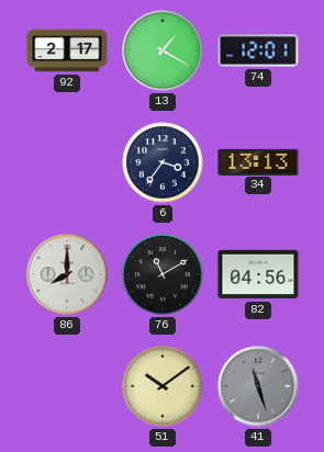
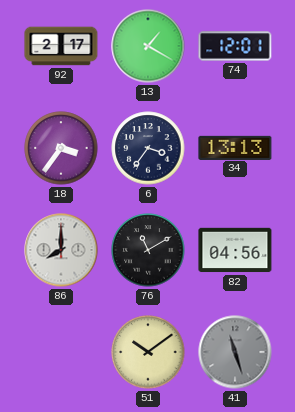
18: none -> 3:36 (61, 148)
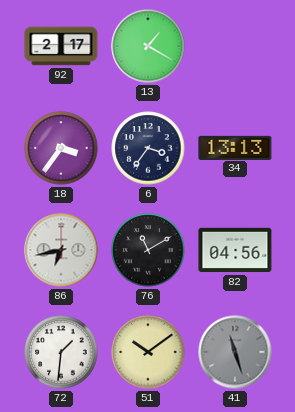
74: 12:01 -> none (235, 46)
86: 8:00 -> 6:43 (61, 250)
72: none -> 1:31 (61, 352)
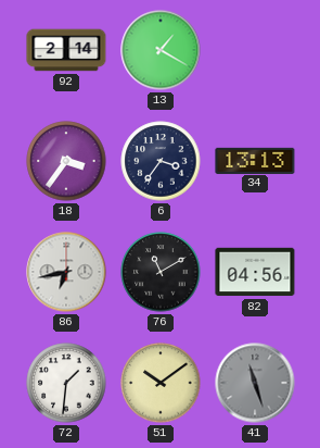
92: 2:17 -> 2:14 (66, 50)
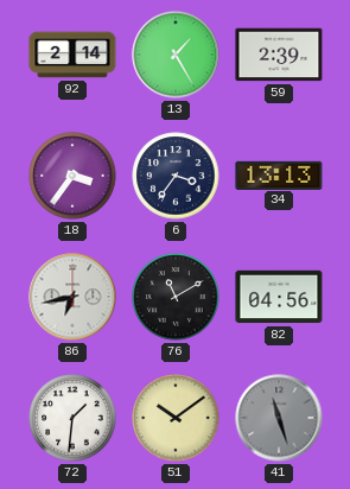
13: 1:20 -> 1:25 (176, 55)
59: none -> 2:39 (279, 55)
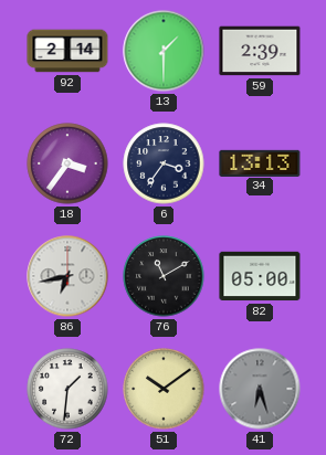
13: 1:25 -> 1:30 (164, 51)
82: 04:56 -> 05:00 (260, 276)
41: 11:27 -> 6:27 (260, 389)
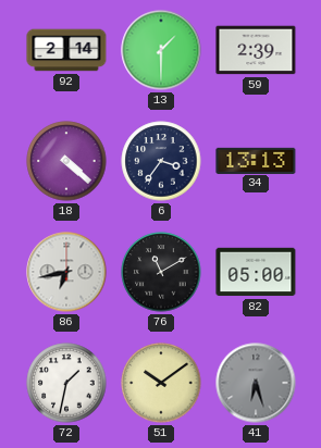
18: 3:36 -> 4:22 (66, 161)
72: 1:31 -> 1:32 (66, 383)
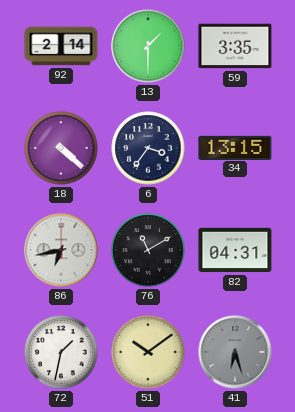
59: 2:39 -> 3:35 (235, 46)
34: 13:13 -> 13:15 (235, 147)
82: 05:00 -> 04:31 (235, 250)
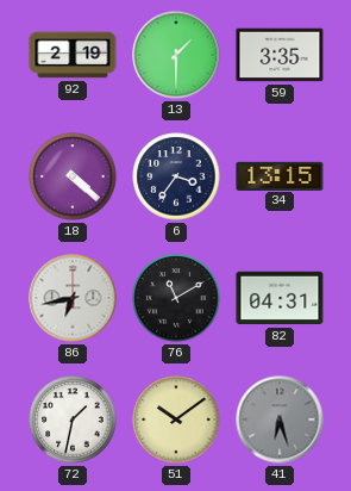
92: 2:14 -> 2:19 (73, 55)
